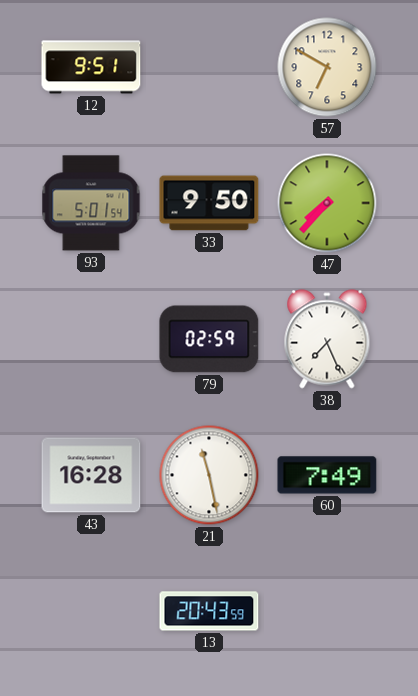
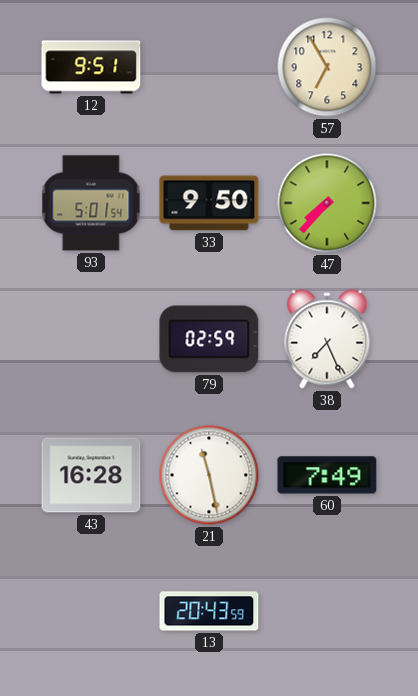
57: 6:50 -> 6:55 (327, 67)
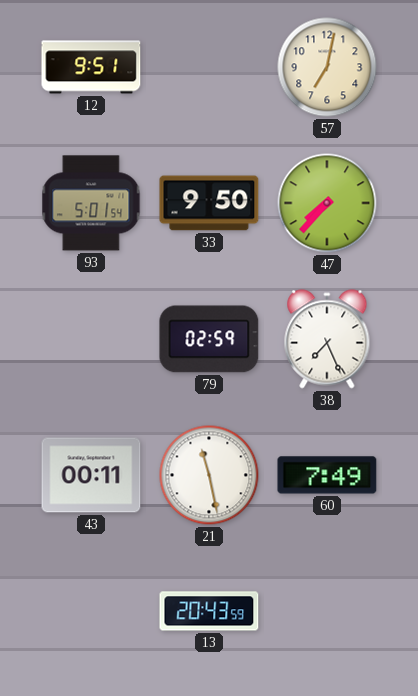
57: 6:55 -> 7:02 (327, 67)
43: 16:28 -> 00:11 (91, 475)
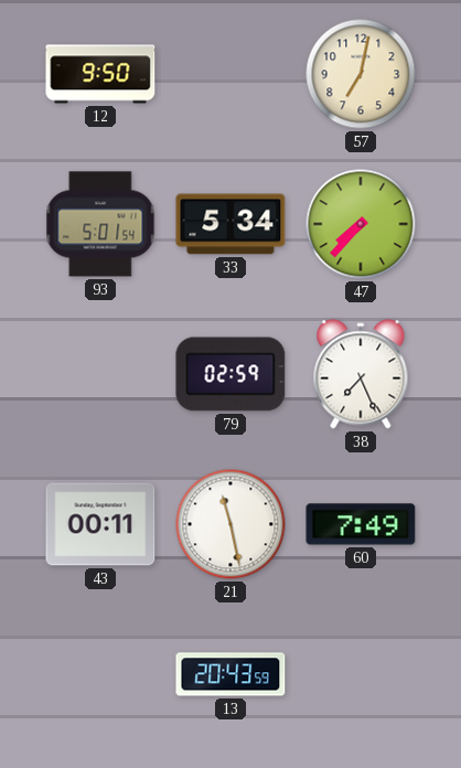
12: 9:51 -> 9:50 (100, 74)
33: 9:50 -> 5:34 (230, 224)
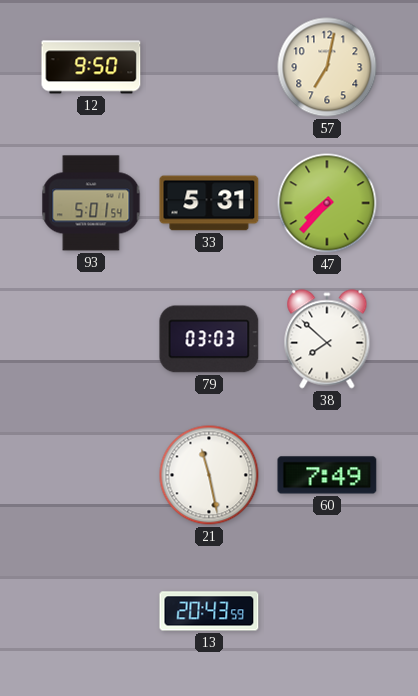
33: 5:34 -> 5:31 (209, 203)
79: 02:59 -> 03:03 (209, 339)
38: 7:26 -> 7:52 (327, 339)
43: 00:11 -> none (100, 524)
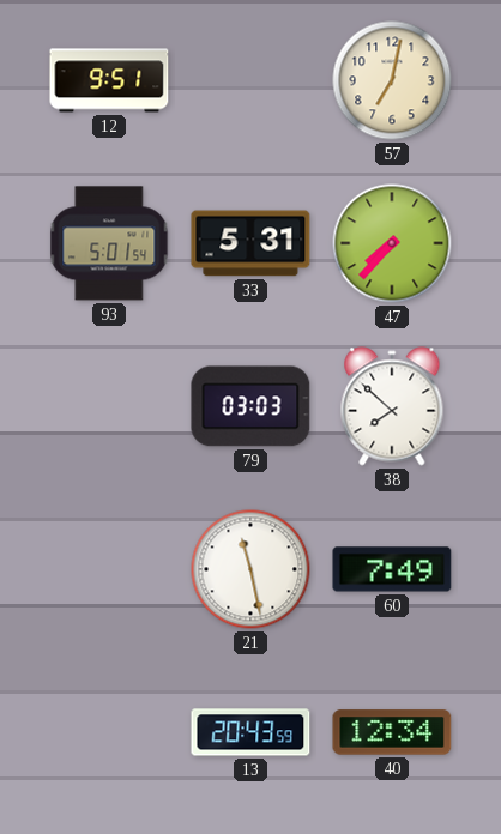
12: 9:50 -> 9:51 (109, 80)
40: none -> 12:34 (392, 732)
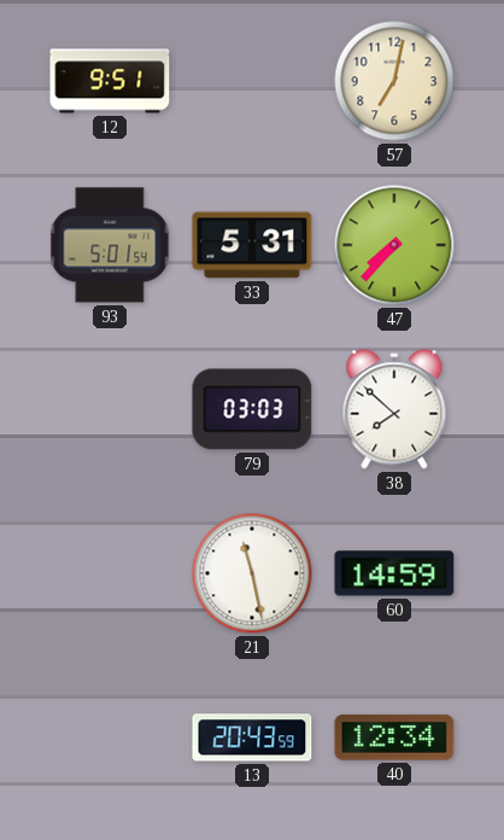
60: 7:49 -> 14:59 (394, 573)
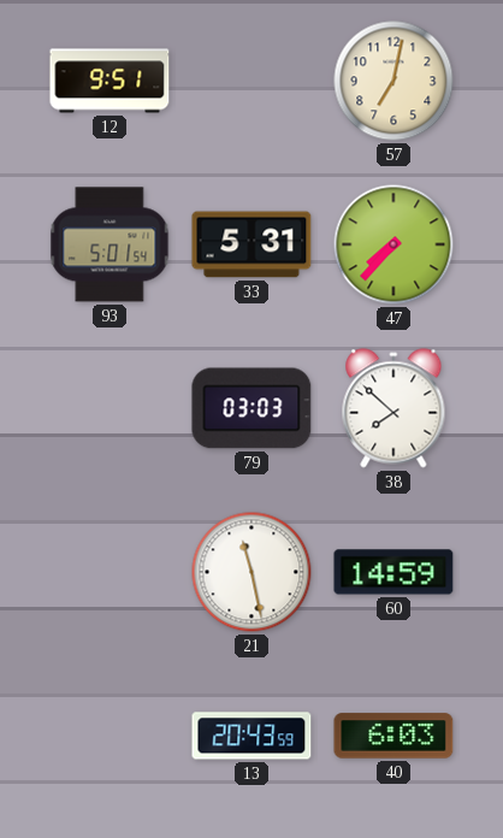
40: 12:34 -> 6:03 (393, 736)
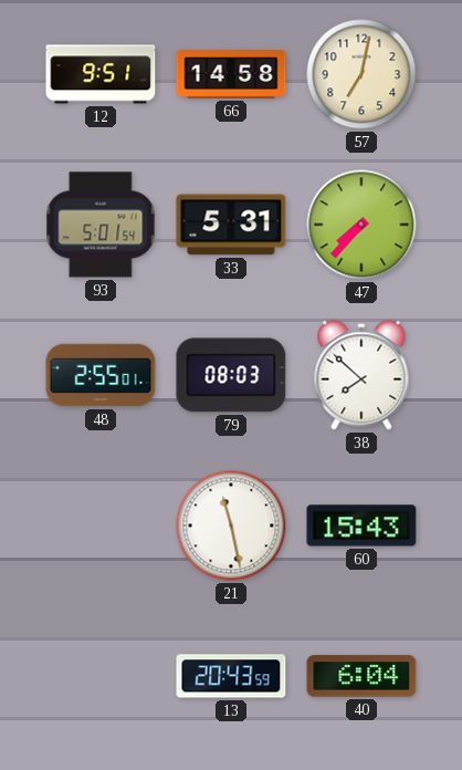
66: none -> 14:58 (231, 74)
48: none -> 2:55 (101, 375)
79: 03:03 -> 08:03 (231, 375)
60: 14:59 -> 15:43 (361, 526)
40: 6:03 -> 6:04 (361, 676)
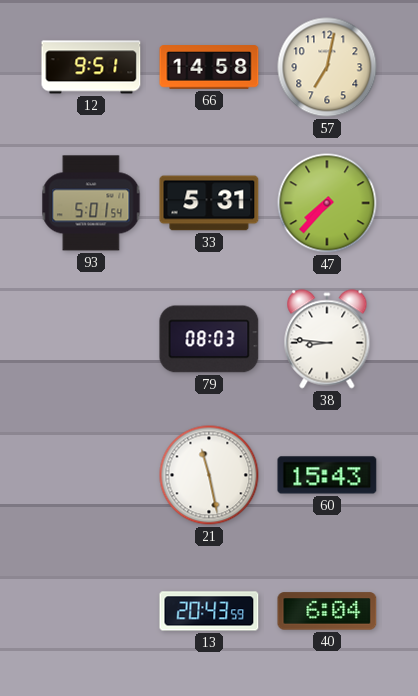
48: 2:55 -> none (101, 375)
38: 7:52 -> 8:46 (327, 339)
